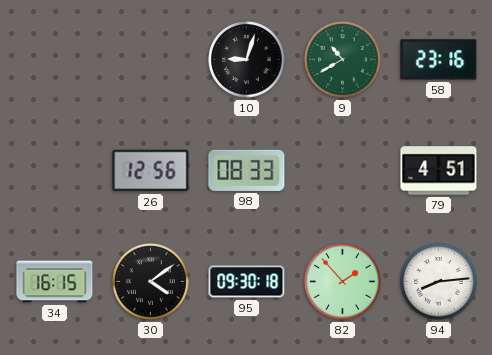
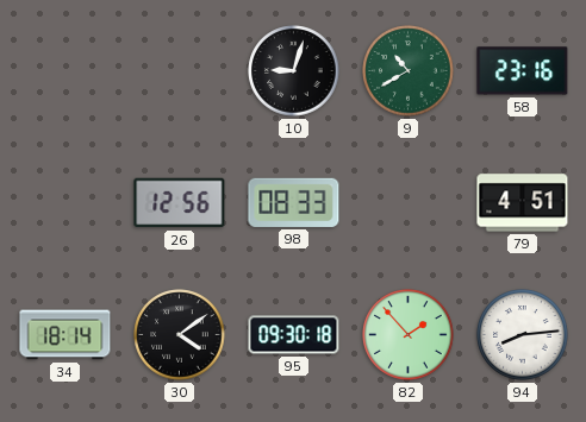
34: 16:15 -> 18:14 (66, 335)
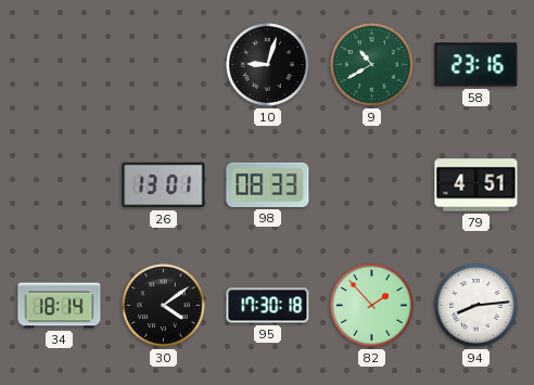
26: 12:56 -> 13:01 (164, 185)
95: 09:30 -> 17:30 (268, 306)
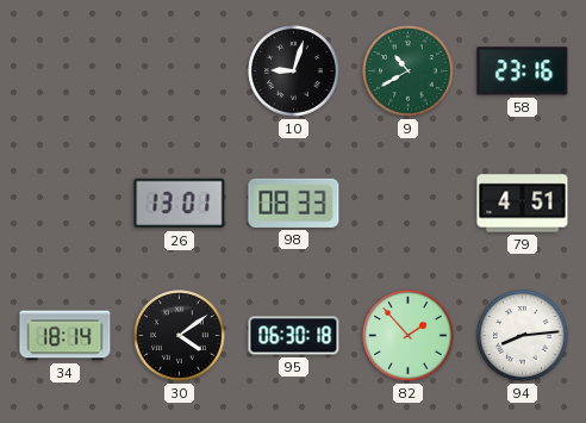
95: 17:30 -> 06:30 (294, 336)
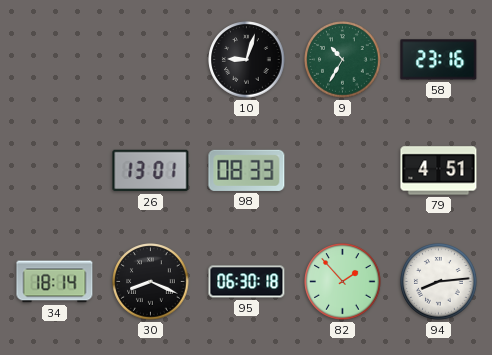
9: 10:40 -> 10:35 (343, 60)
30: 4:09 -> 8:19 (151, 282)
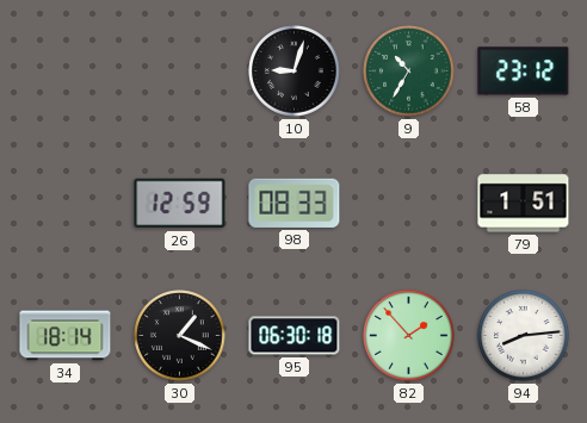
58: 23:16 -> 23:12 (524, 71)
26: 13:01 -> 12:59 (180, 204)
79: 4:51 -> 1:51 (524, 204)
30: 8:19 -> 1:19 (180, 336)
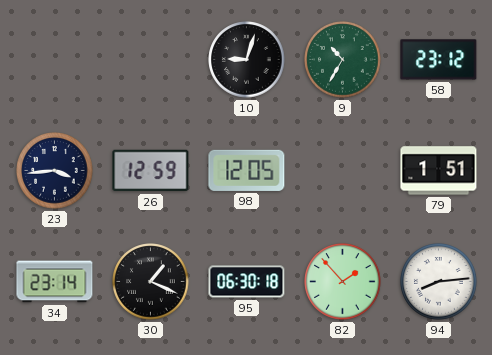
23: none -> 3:44 (55, 171)
98: 08:33 -> 12:05 (247, 170)
34: 18:14 -> 23:14 (55, 282)
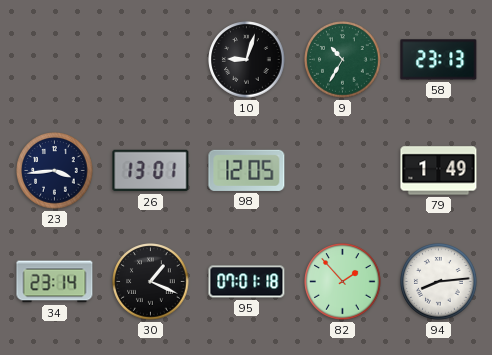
58: 23:12 -> 23:13 (439, 60)
26: 12:59 -> 13:01 (151, 171)
79: 1:51 -> 1:49 (439, 171)
95: 06:30 -> 07:01 (247, 282)
